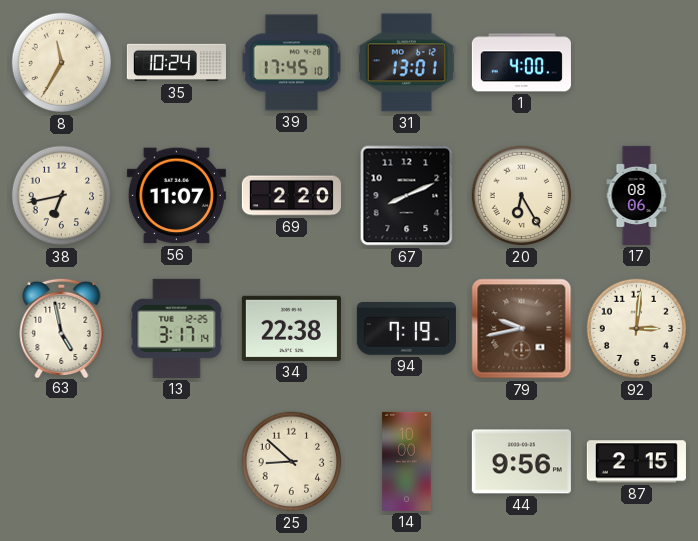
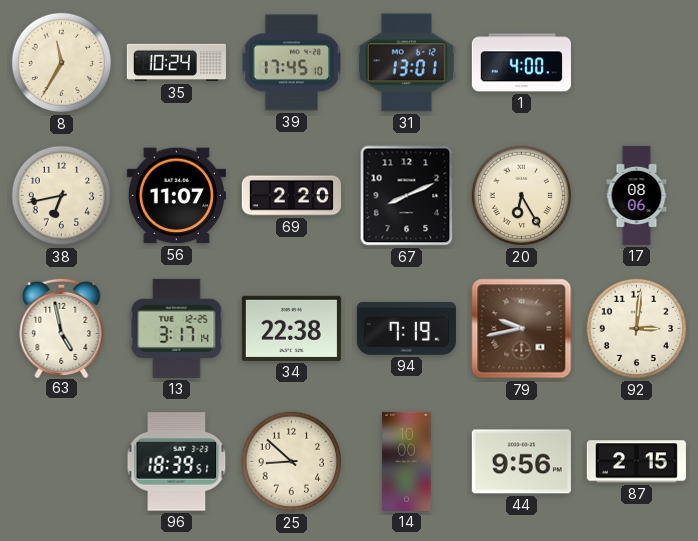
96: none -> 18:39 (177, 462)
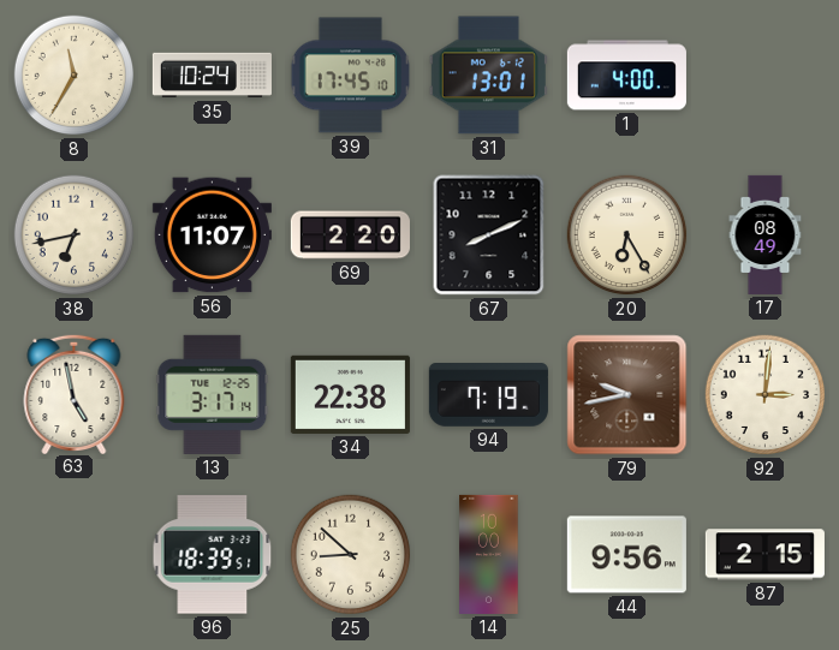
17: 08:06 -> 08:49 (766, 234)
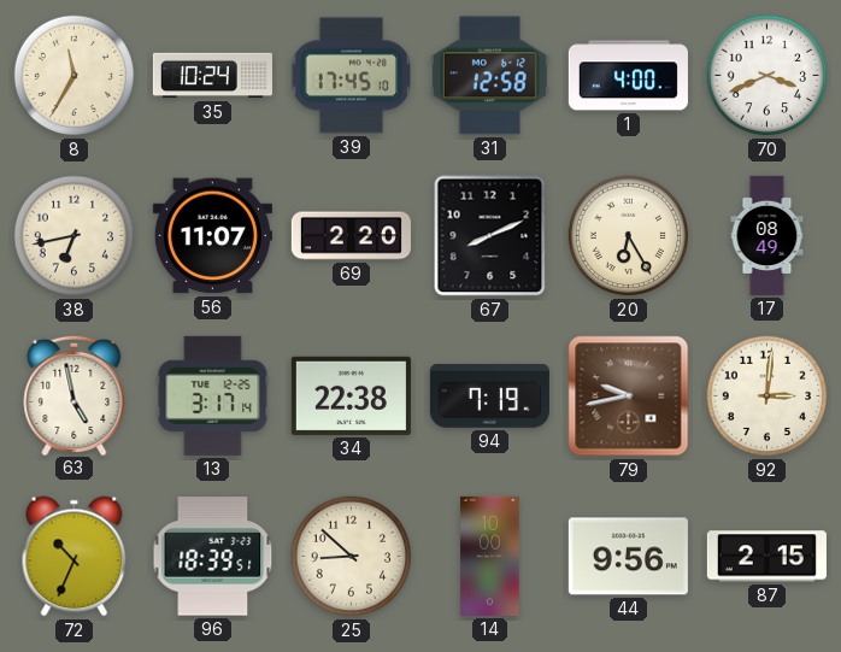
31: 13:01 -> 12:58 (489, 76)
70: none -> 3:41 (768, 76)
72: none -> 10:34 (75, 557)
